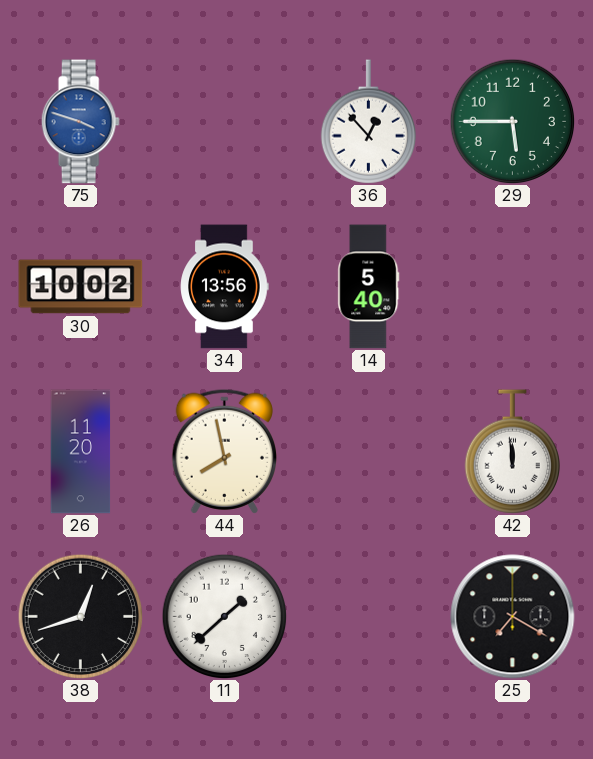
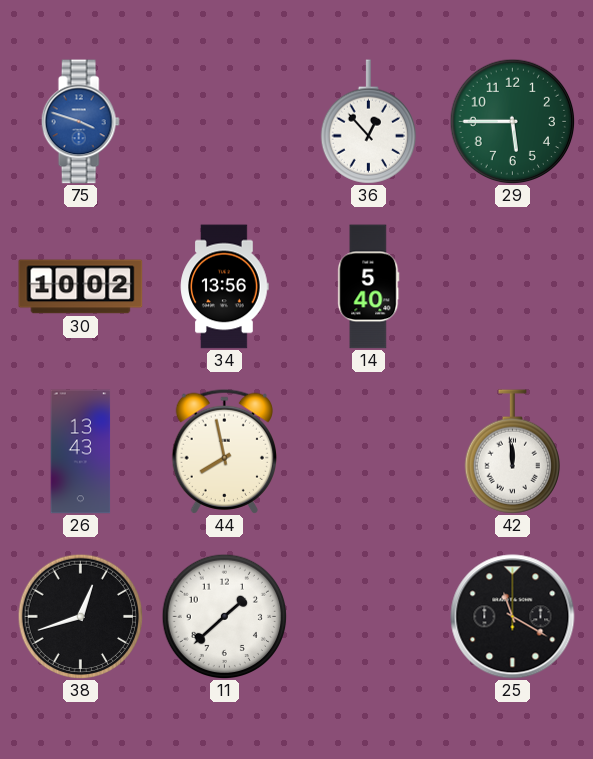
26: 11:20 -> 13:43 (81, 452)
25: 7:20 -> 11:20 (513, 617)
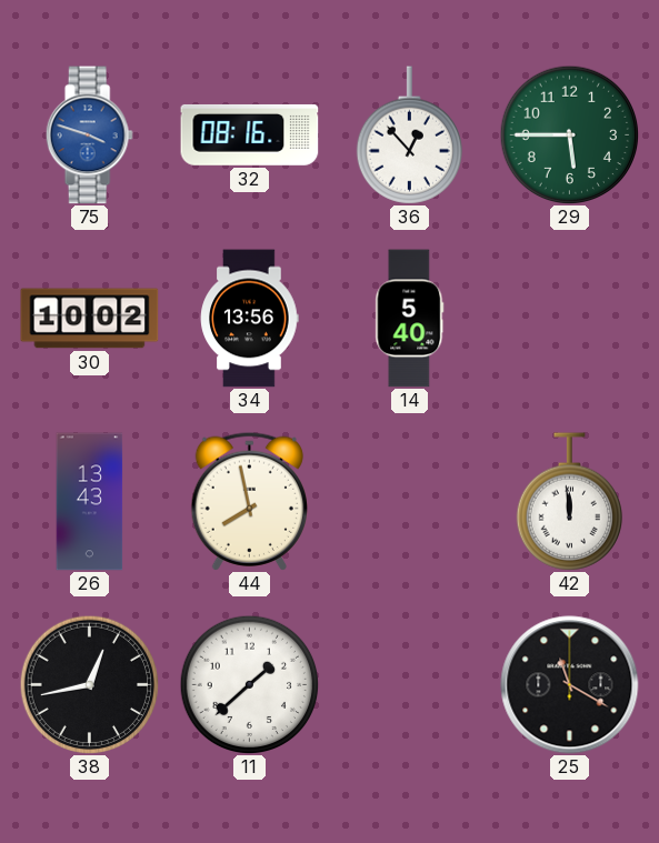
32: none -> 08:16 (250, 134)
38: 12:42 -> 12:43 (89, 684)
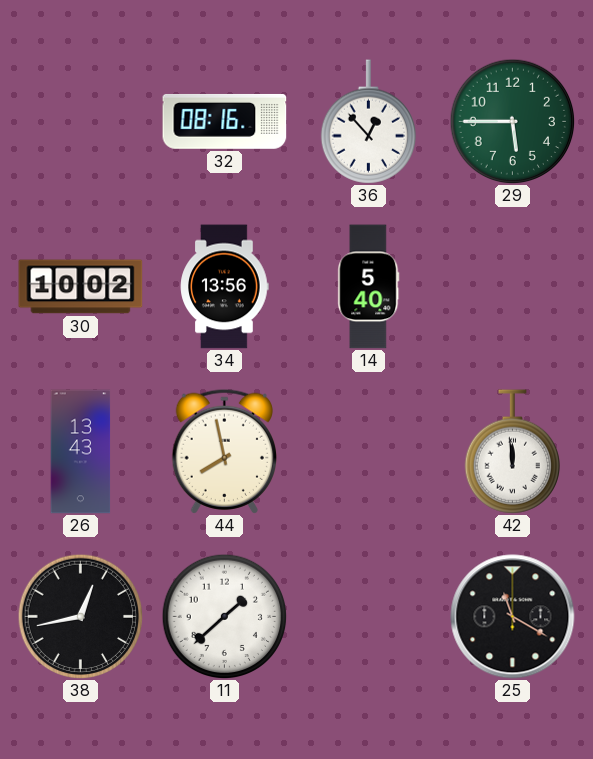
75: 3:48 -> none (89, 136)
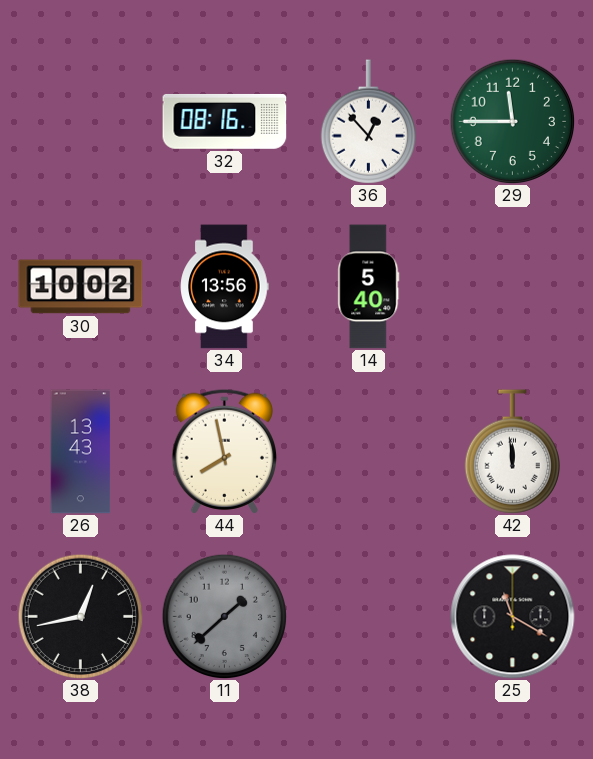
29: 5:45 -> 11:45 (512, 121)
11 dial: white -> grey (224, 616)
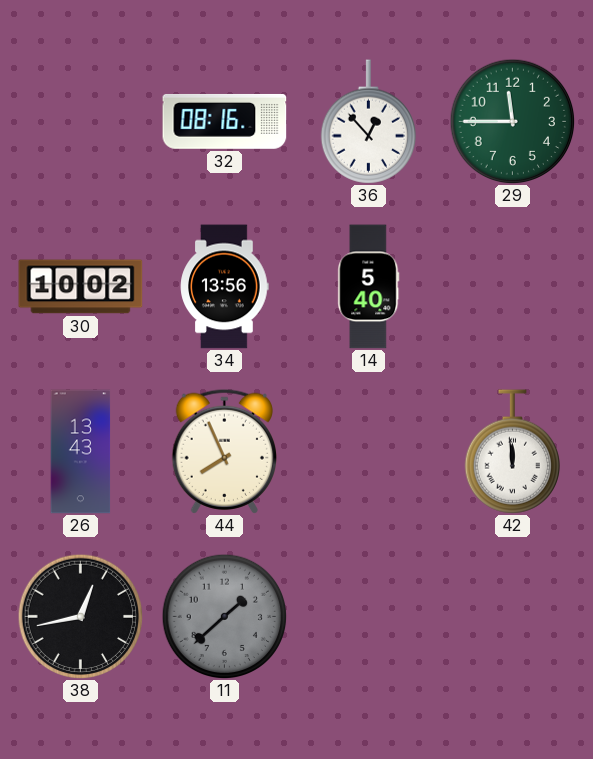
44: 7:58 -> 7:56 (224, 451)
25: 11:20 -> none (513, 617)
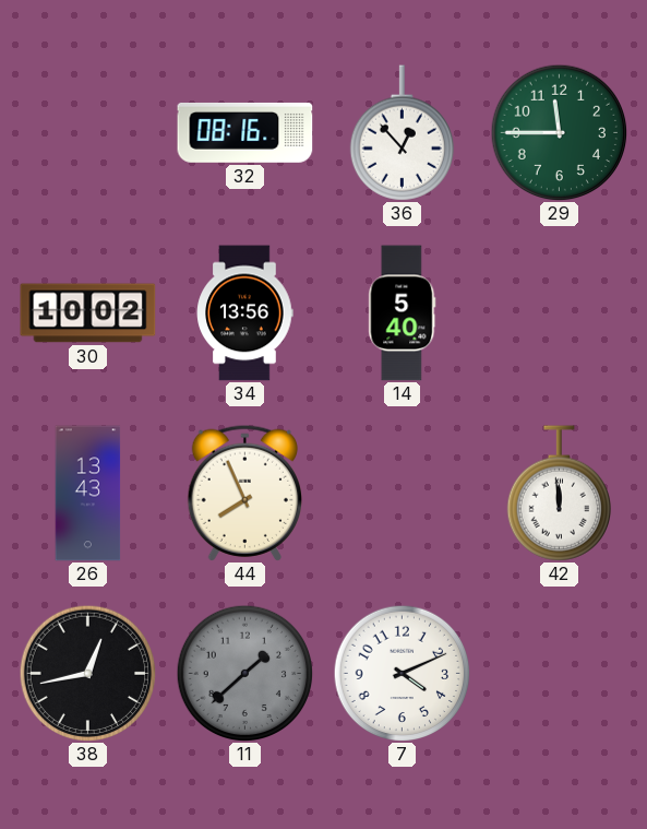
7: none -> 4:11 (402, 673)
